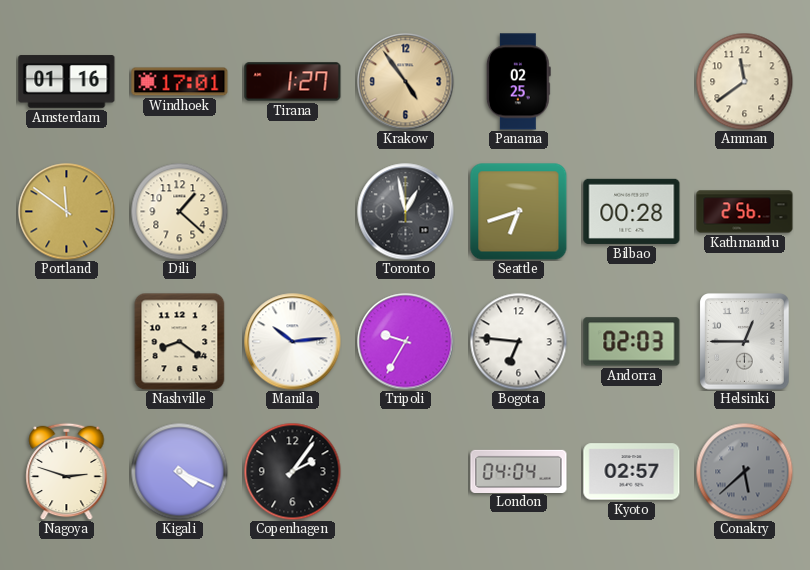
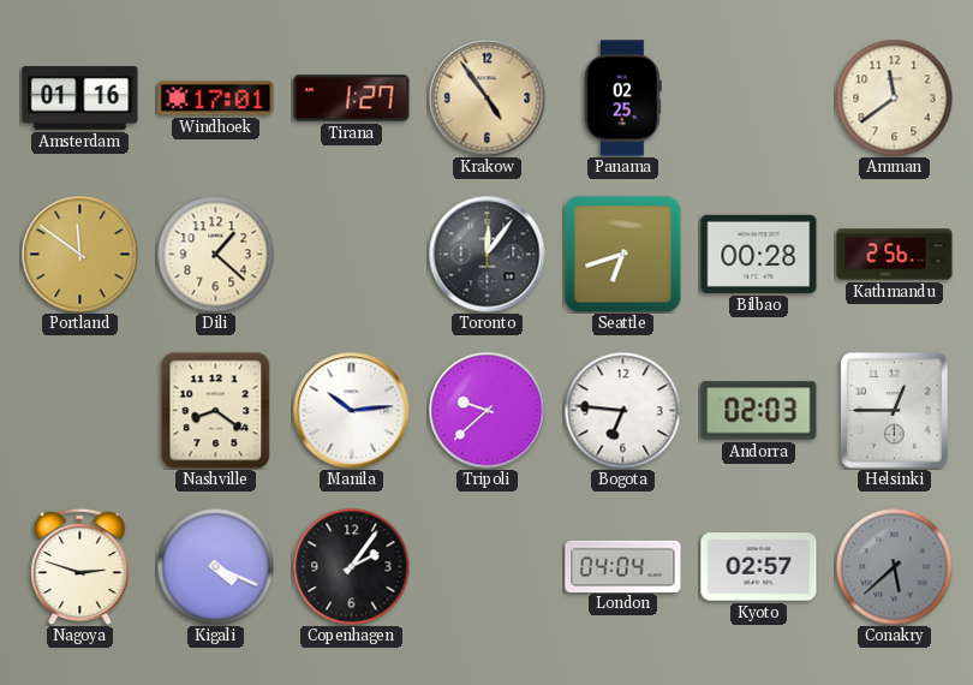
Toronto: 12:58 -> 12:06 (488, 255)
Tripoli: 9:35 -> 9:38 (488, 411)
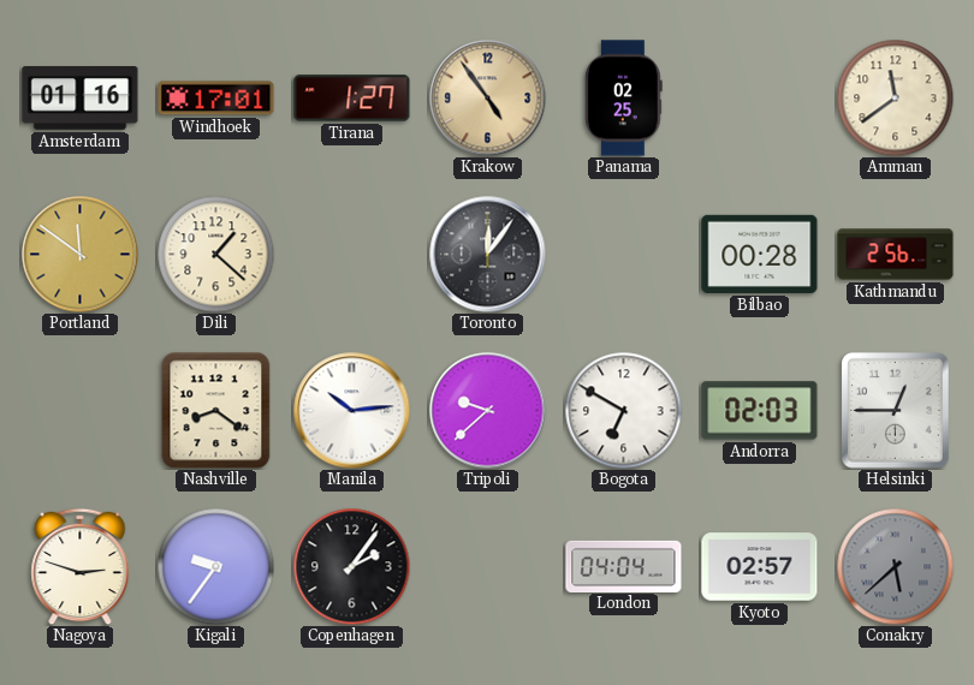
Seattle: 6:42 -> none (623, 255)
Bogota: 6:46 -> 6:50 (623, 410)
Kigali: 4:19 -> 9:36 (215, 566)
